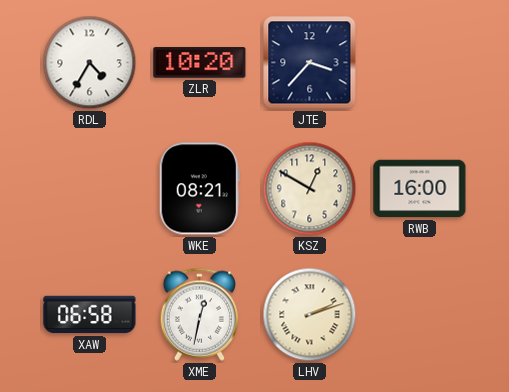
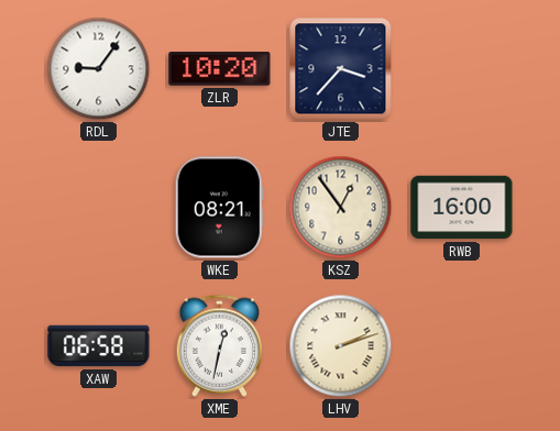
RDL: 4:35 -> 9:06 (99, 69)
KSZ: 12:50 -> 12:54 (341, 208)
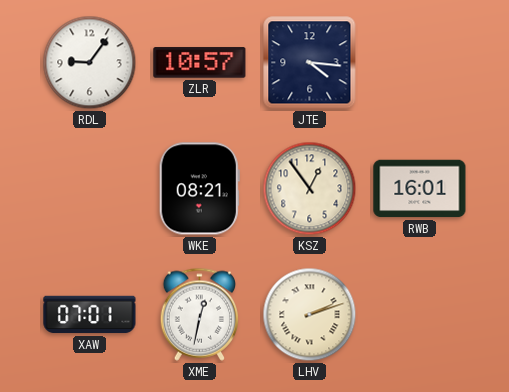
ZLR: 10:20 -> 10:57 (200, 63)
JTE: 3:37 -> 4:16 (310, 63)
RWB: 16:00 -> 16:01 (420, 189)
XAW: 06:58 -> 07:01 (90, 315)
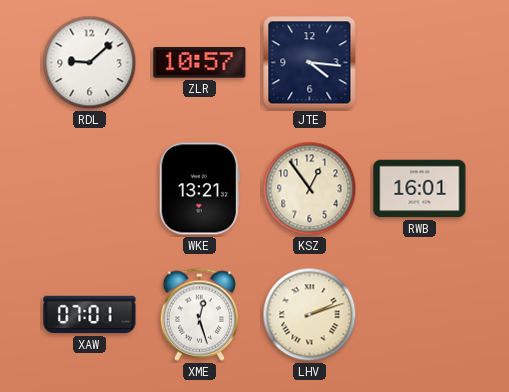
RDL: 9:06 -> 9:08 (90, 63)
WKE: 08:21 -> 13:21 (199, 189)
XME: 12:32 -> 12:27 (200, 314)
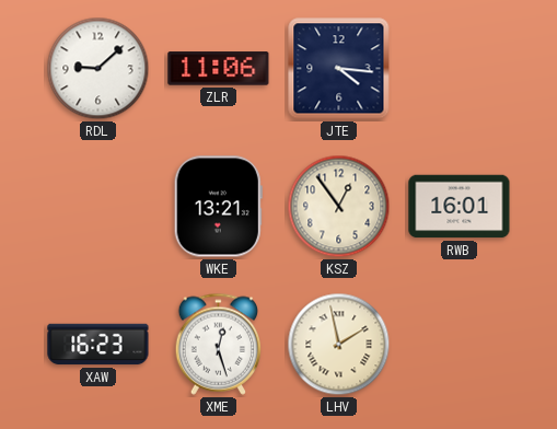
ZLR: 10:57 -> 11:06 (219, 69)
XAW: 07:01 -> 16:23 (98, 345)
LHV: 2:12 -> 1:58 (339, 345)
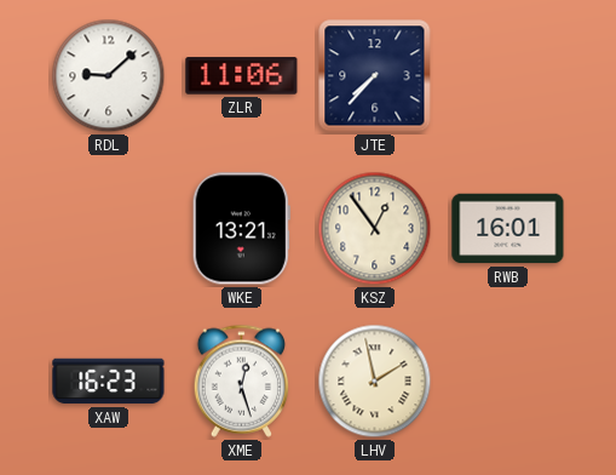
JTE: 4:16 -> 7:37 (375, 76)
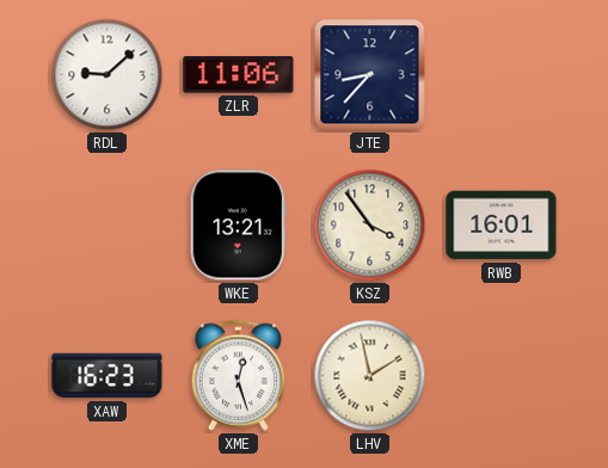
JTE: 7:37 -> 8:37 (370, 75)
KSZ: 12:54 -> 3:54 (370, 226)
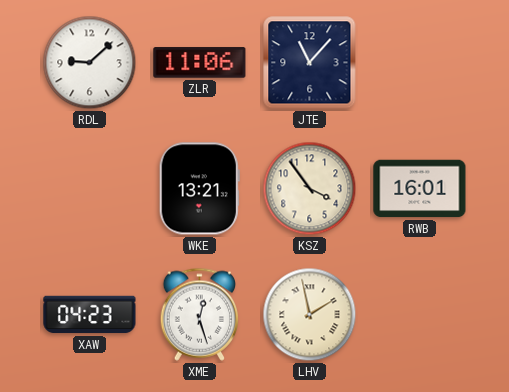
JTE: 8:37 -> 11:07 (310, 63)
XAW: 16:23 -> 04:23 (90, 315)
